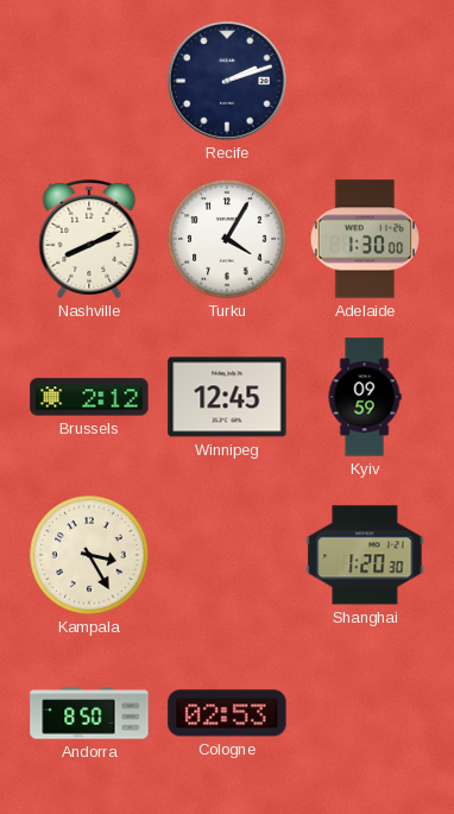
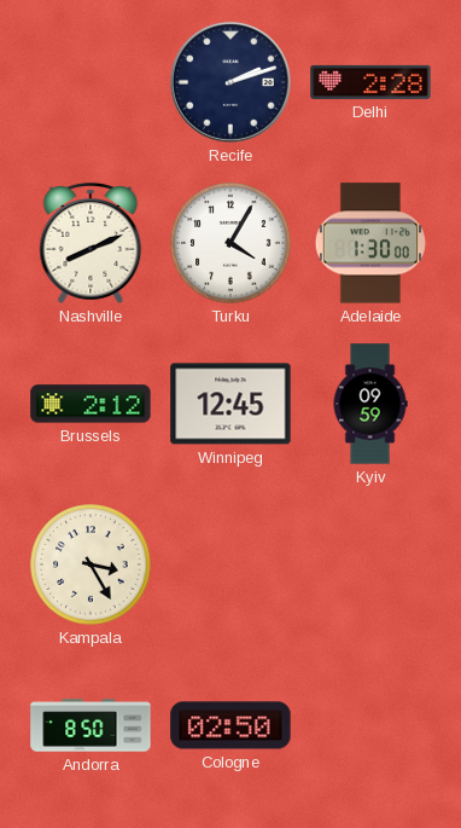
Delhi: none -> 2:28 (370, 82)
Shanghai: 1:20 -> none (365, 555)
Cologne: 02:53 -> 02:50 (230, 725)
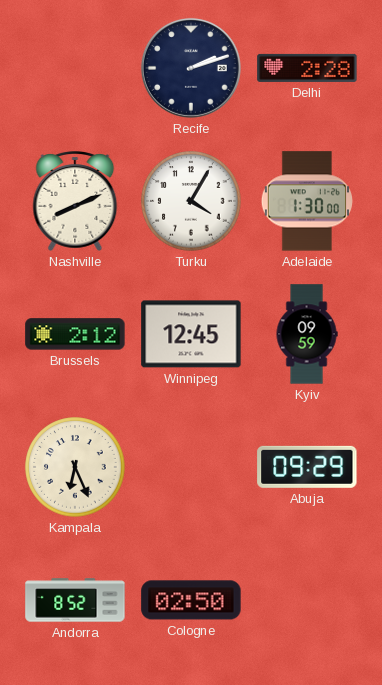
Kampala: 3:25 -> 6:26 (75, 467)
Abuja: none -> 09:29 (307, 467)
Andorra: 8:50 -> 8:52 (75, 600)
